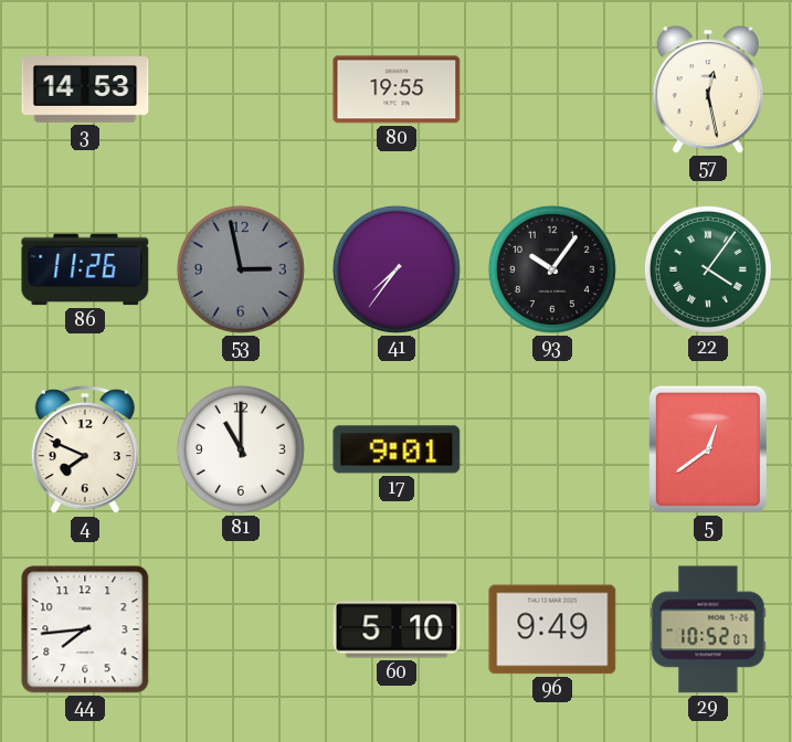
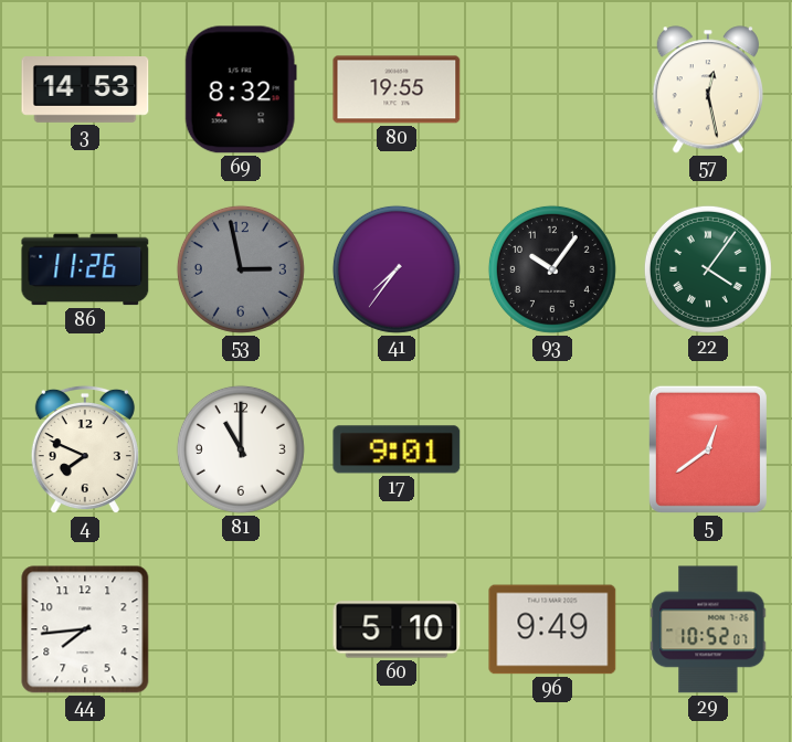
69: none -> 8:32 (241, 89)
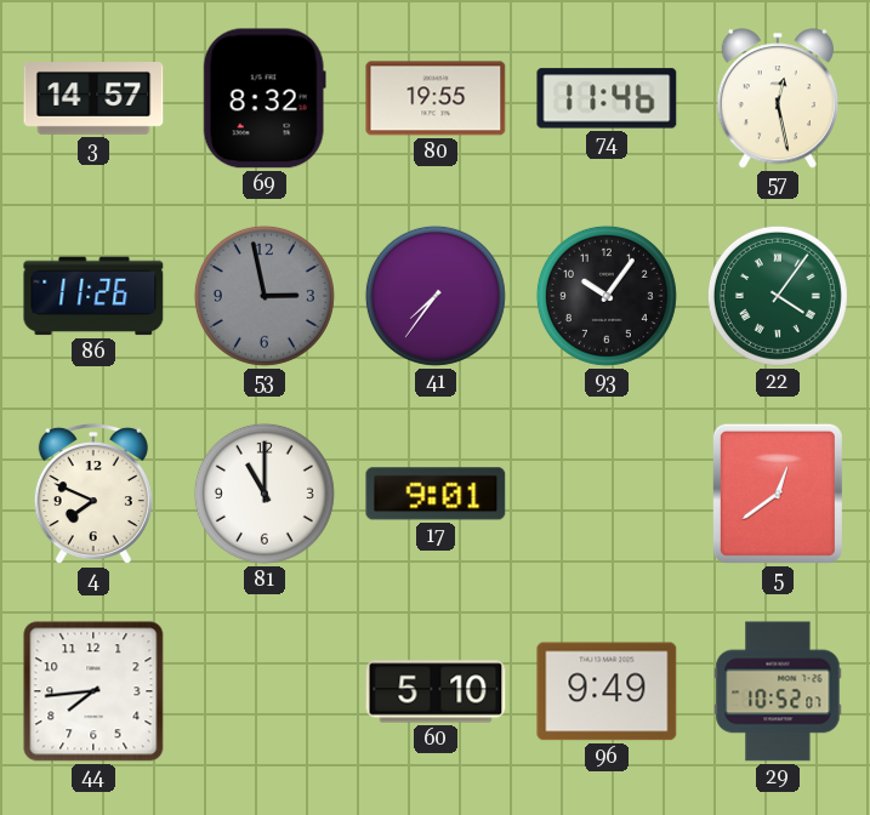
3: 14:53 -> 14:57 (93, 99)
74: none -> 11:46 (607, 98)
